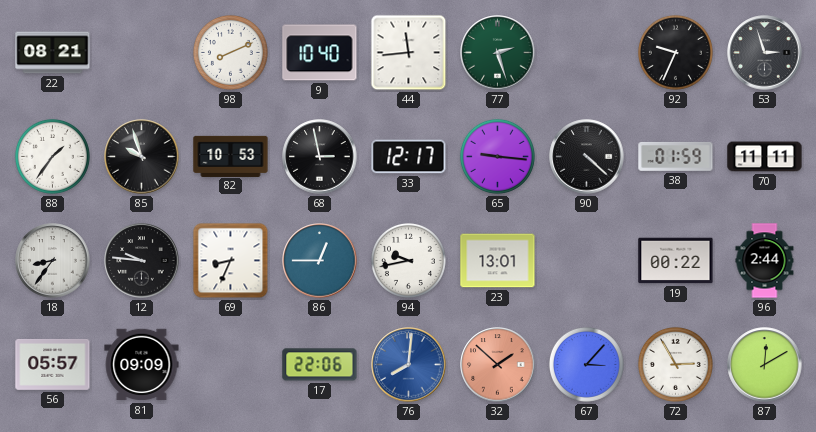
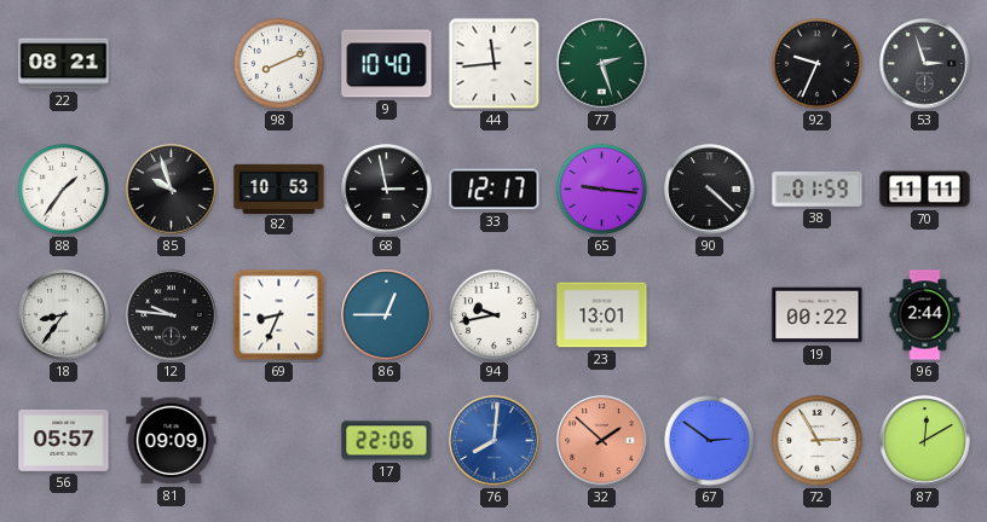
67: 3:07 -> 2:51 (709, 440)
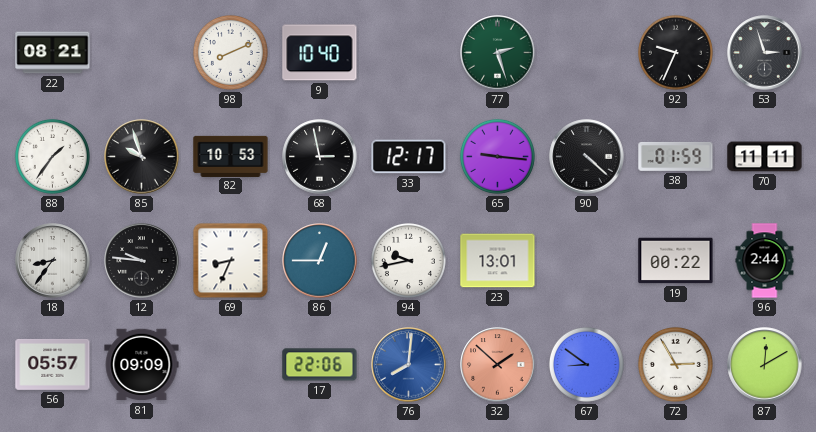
44: 11:44 -> none (495, 64)
67: 2:51 -> 8:51 (586, 364)
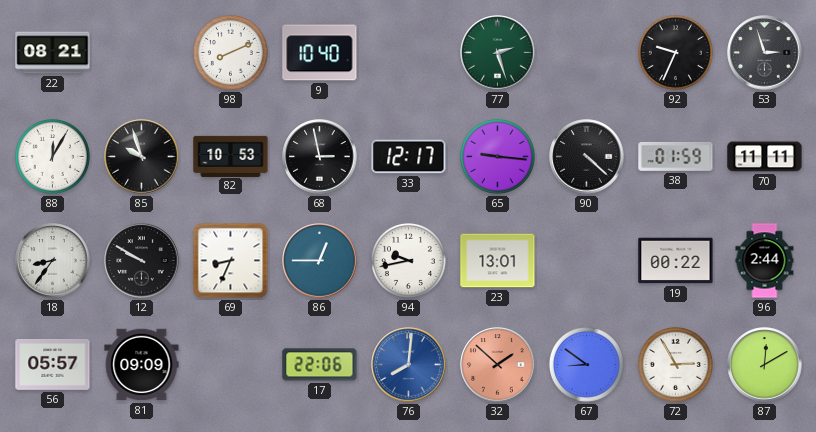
88: 1:36 -> 12:05 (52, 156)
12: 9:46 -> 9:50 (142, 261)
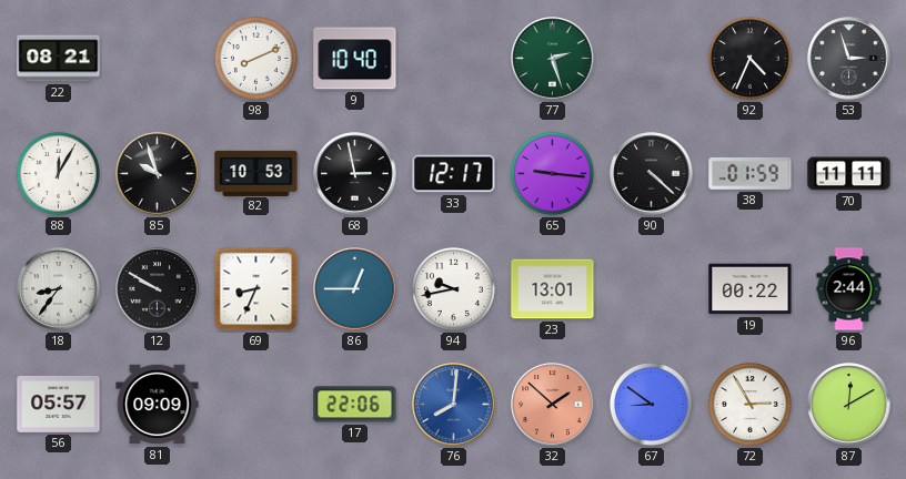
92: 9:34 -> 4:34 (749, 58)
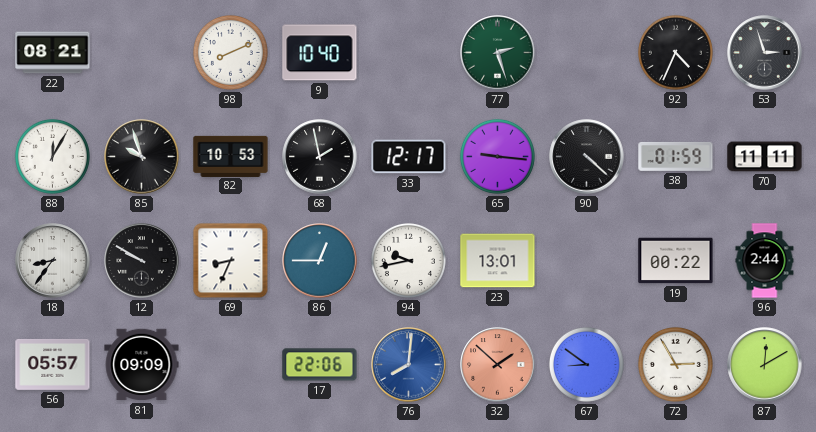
68: 2:58 -> 1:58 (320, 157)
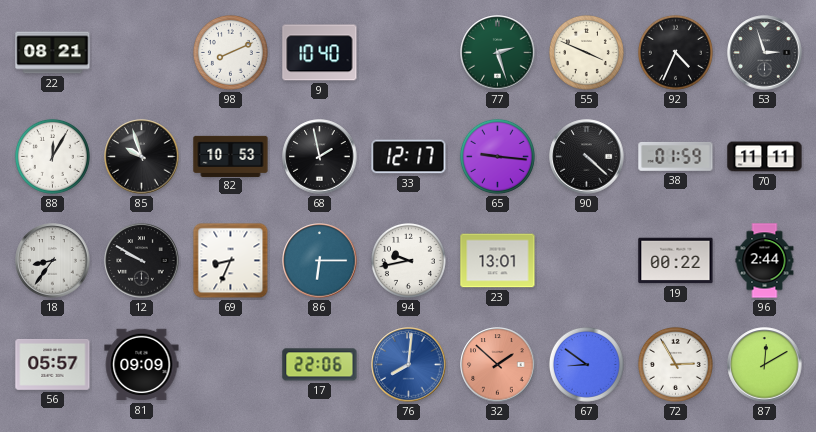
55: none -> 3:49 (586, 52)
86: 12:45 -> 6:15 (320, 261)
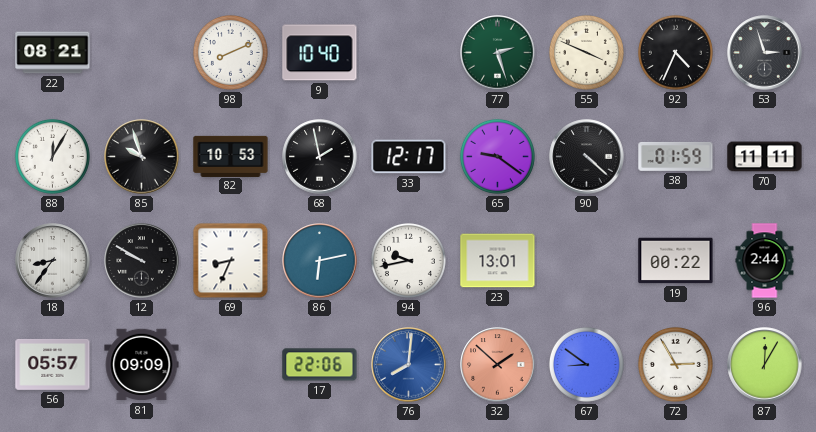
65: 9:16 -> 9:21 (497, 156)
86: 6:15 -> 6:13 (320, 261)
87: 12:10 -> 12:05 (765, 365)
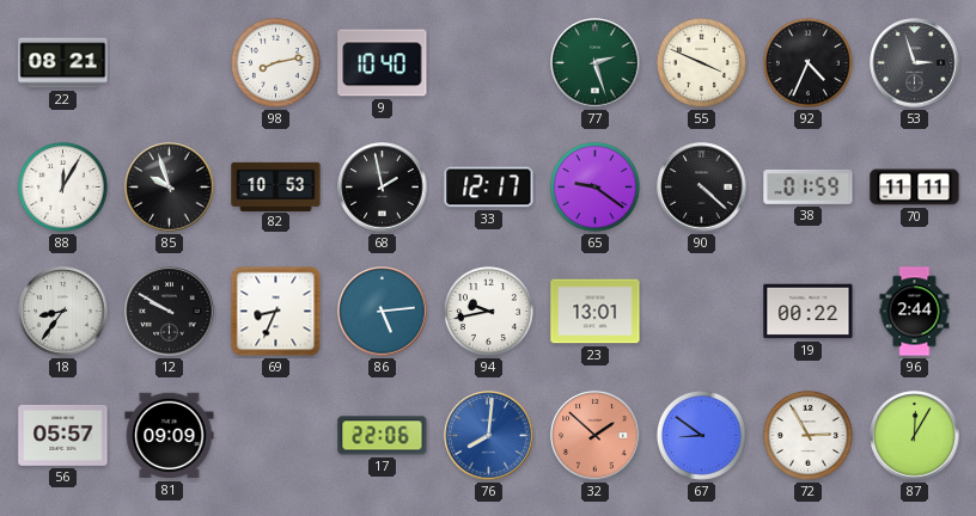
98: 8:11 -> 8:13 (275, 62)
86: 6:13 -> 5:14 (383, 312)
